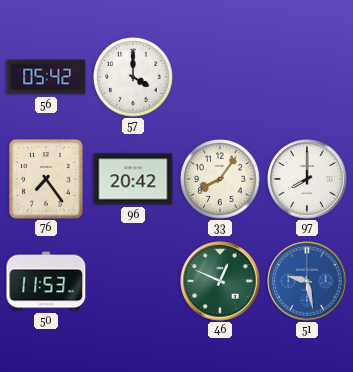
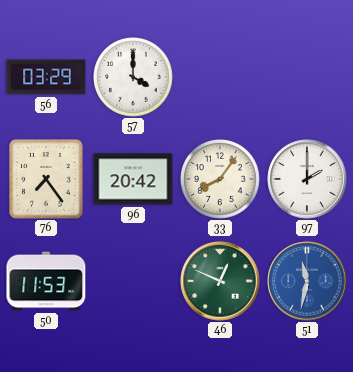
56: 05:42 -> 03:29 (46, 77)
97: 8:00 -> 2:00 (307, 179)
51: 9:28 -> 11:32 (307, 281)
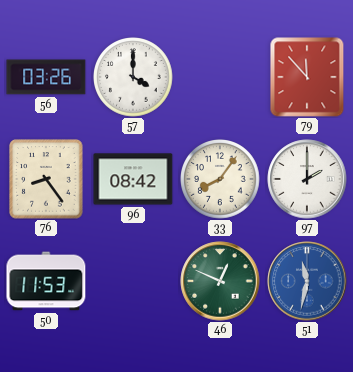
56: 03:29 -> 03:26 (46, 77)
79: none -> 11:53 (307, 77)
76: 7:24 -> 8:24 (46, 179)
96: 20:42 -> 08:42 (133, 179)
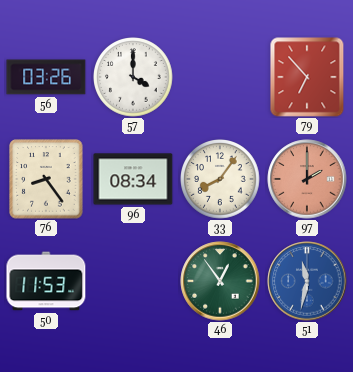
79: 11:53 -> 6:53 (307, 77)
96: 08:42 -> 08:34 (133, 179)
97 dial: white -> salmon (307, 179)
46: 12:49 -> 12:54 (220, 281)
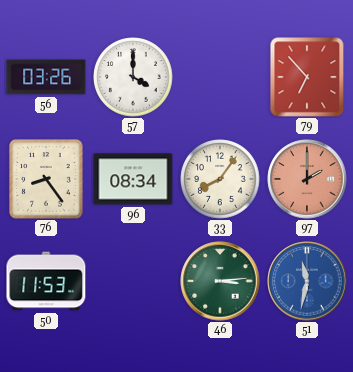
46: 12:54 -> 3:14 (220, 281)
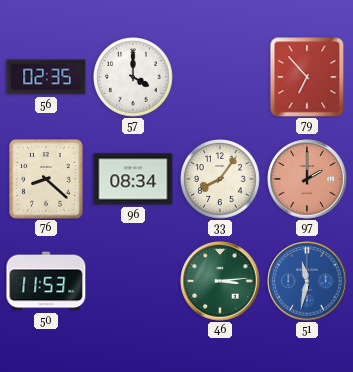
56: 03:26 -> 02:35 (46, 77)
76: 8:24 -> 8:22 (46, 179)
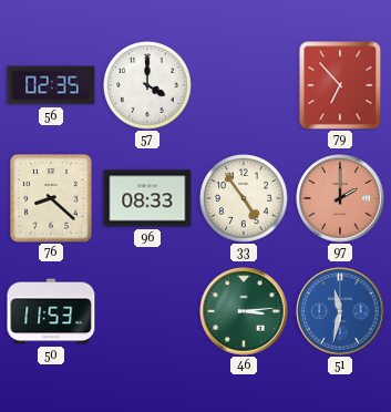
96: 08:34 -> 08:33 (147, 198)
33: 8:06 -> 4:54 (244, 198)
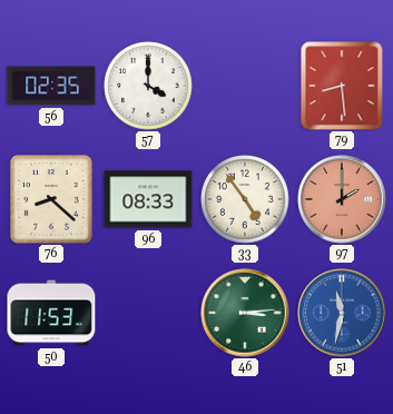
79: 6:53 -> 8:29 (342, 86)
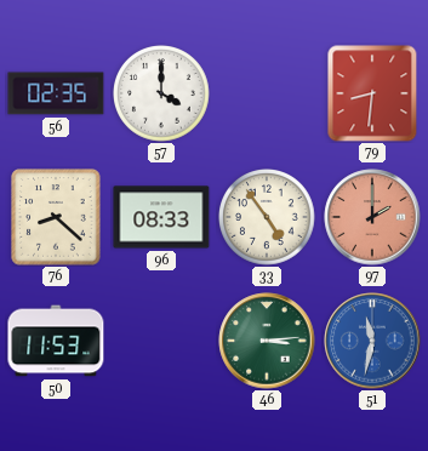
79: 8:29 -> 8:31 (372, 93)
